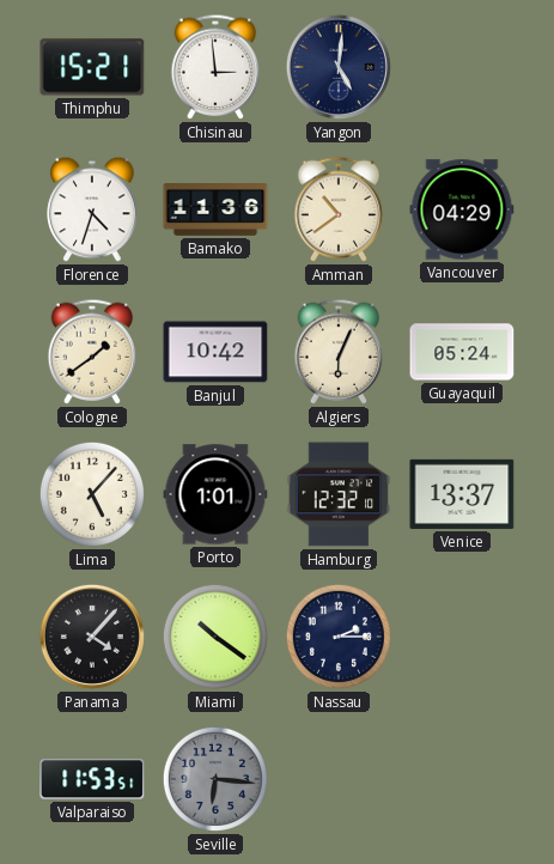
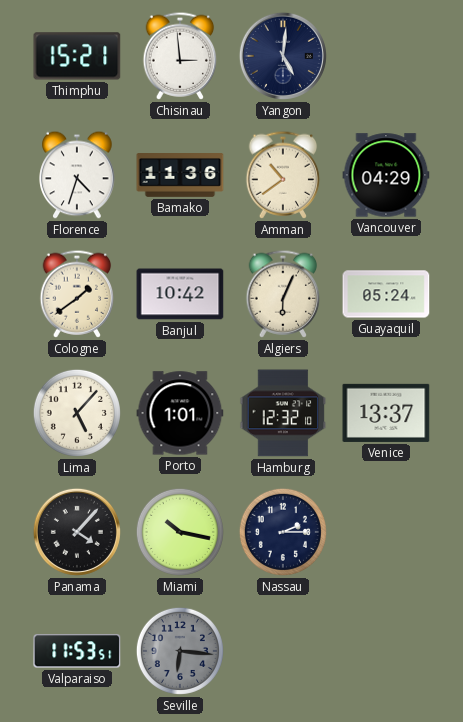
Miami: 10:21 -> 10:17 (180, 532)
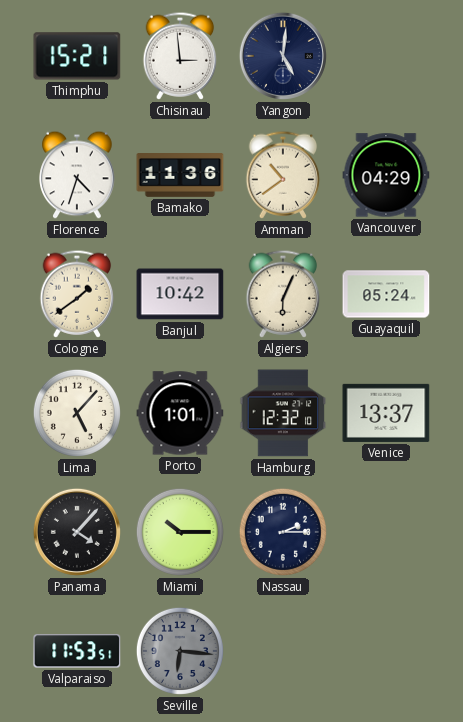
Miami: 10:17 -> 10:15 (180, 532)
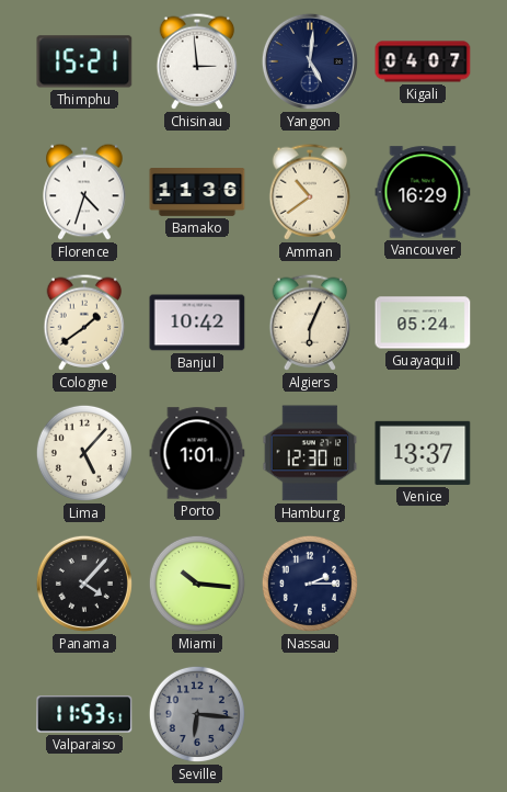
Kigali: none -> 04:07 (423, 61)
Vancouver: 04:29 -> 16:29 (423, 192)
Hamburg: 12:32 -> 12:30 (310, 453)
Miami: 10:15 -> 10:16 (197, 584)
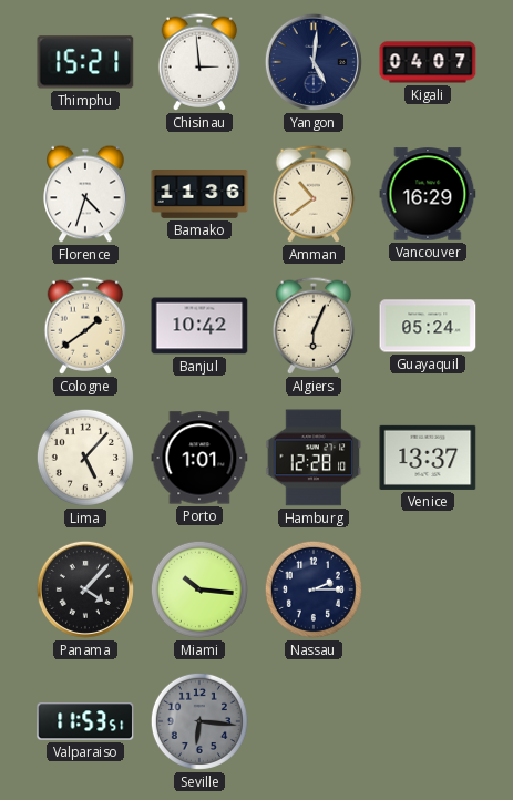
Hamburg: 12:30 -> 12:28 (314, 458)
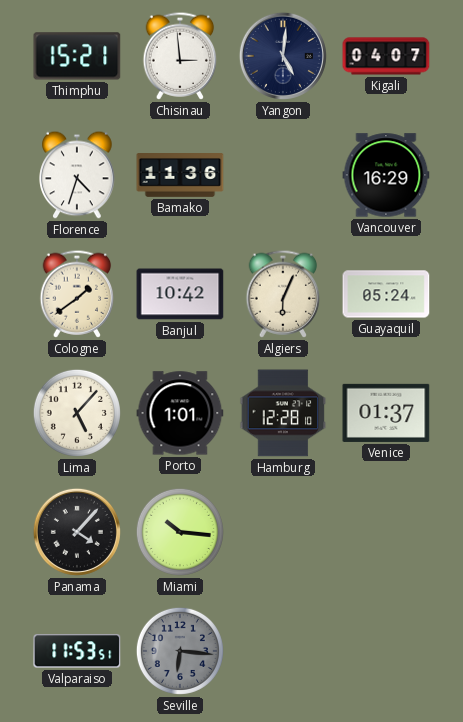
Amman: 10:39 -> none (314, 194)
Venice: 13:37 -> 01:37 (386, 413)
Nassau: 2:15 -> none (314, 589)
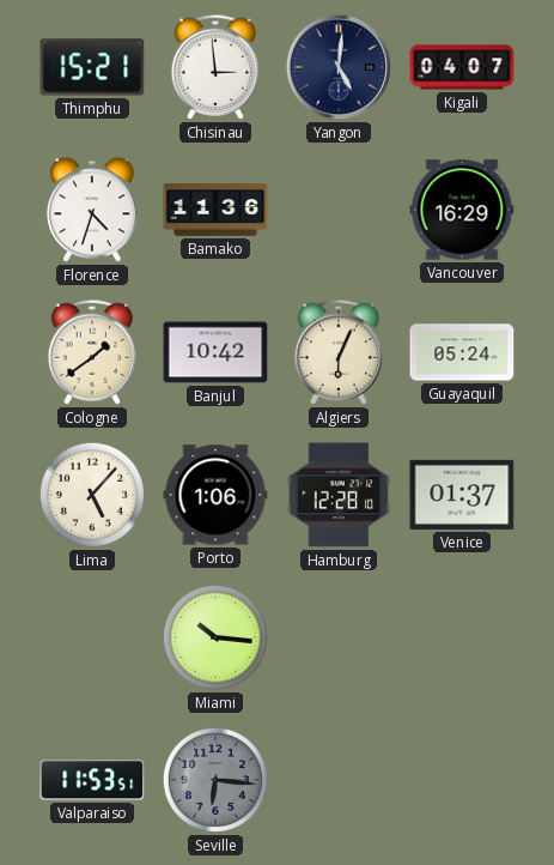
Porto: 1:01 -> 1:06 (215, 495)
Panama: 4:07 -> none (77, 532)
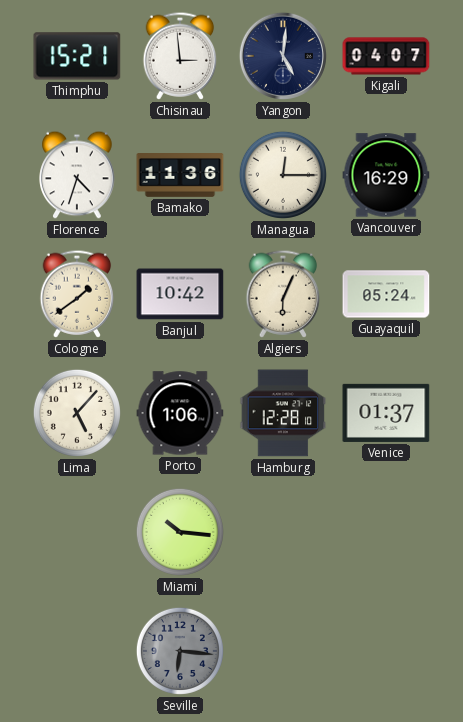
Managua: none -> 12:15 (283, 175)
Valparaiso: 11:53 -> none (92, 780)
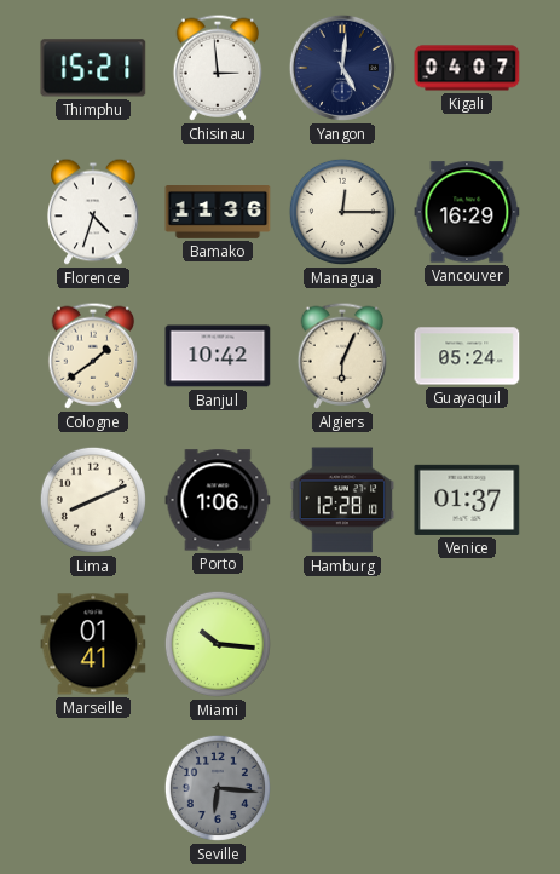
Lima: 5:07 -> 8:11 (93, 500)
Marseille: none -> 01:41 (93, 644)
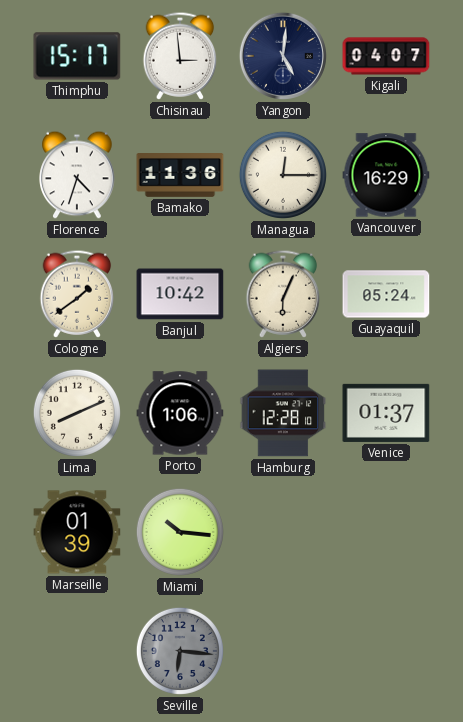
Thimphu: 15:21 -> 15:17 (77, 56)
Marseille: 01:41 -> 01:39 (77, 532)
